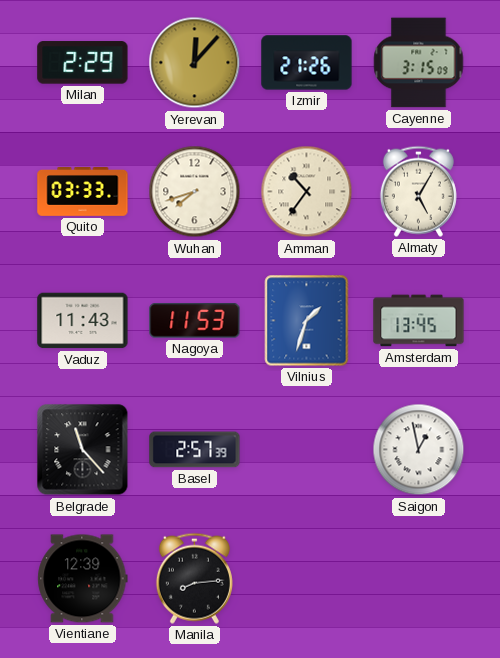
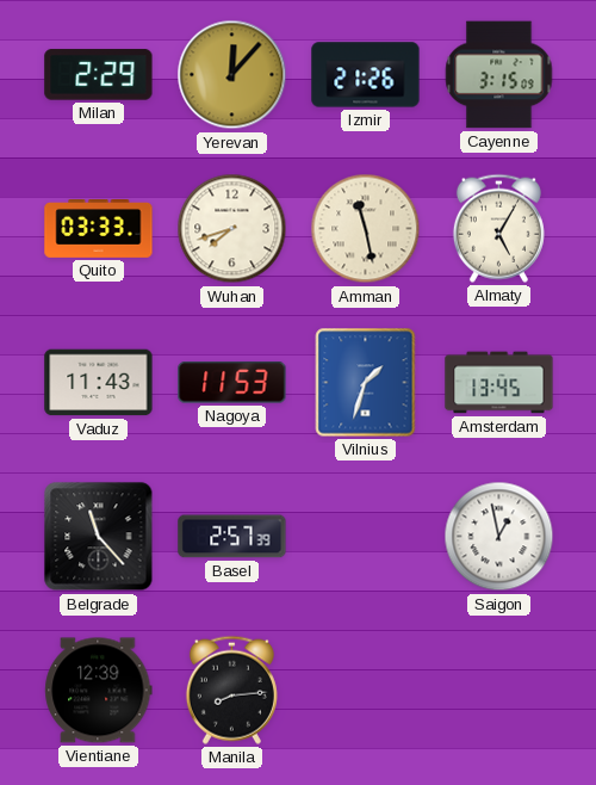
Amman: 10:36 -> 11:28 (366, 229)
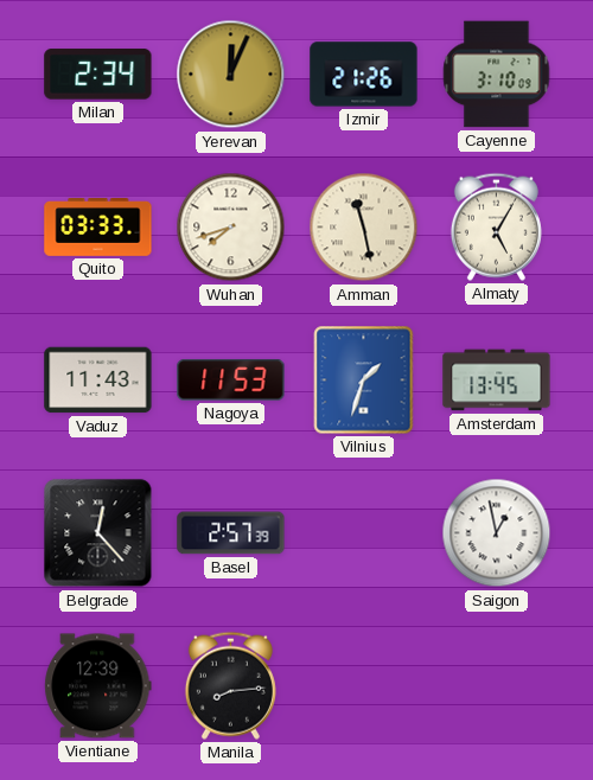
Milan: 2:29 -> 2:34 (98, 75)
Yerevan: 12:07 -> 12:04 (231, 75)
Cayenne: 3:15 -> 3:10 (497, 75)
Belgrade: 11:23 -> 12:23 (98, 533)
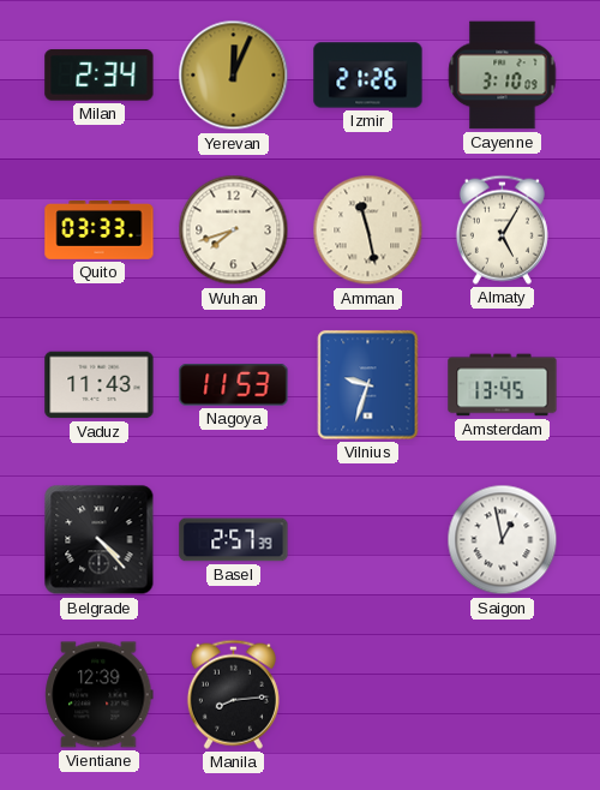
Vilnius: 1:33 -> 9:33 (368, 385)
Belgrade: 12:23 -> 4:23 (100, 540)
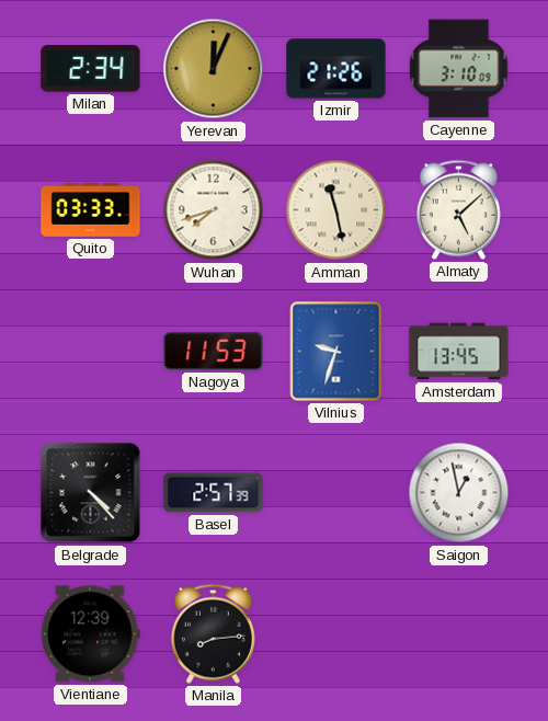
Almaty: 5:05 -> 5:08 (458, 209)
Vaduz: 11:43 -> none (100, 385)
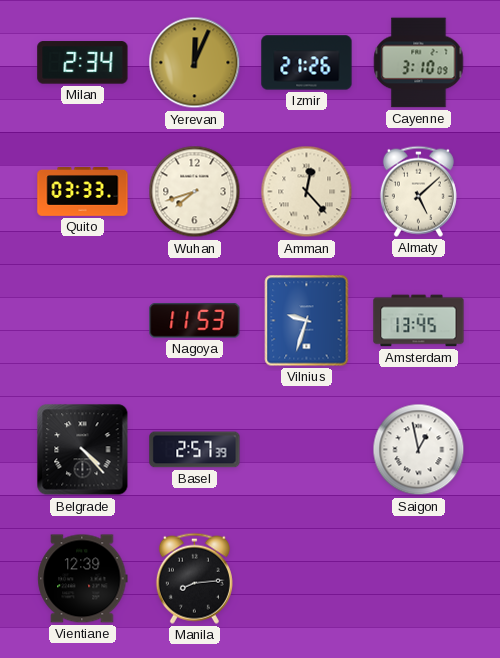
Amman: 11:28 -> 12:23 (307, 192)
